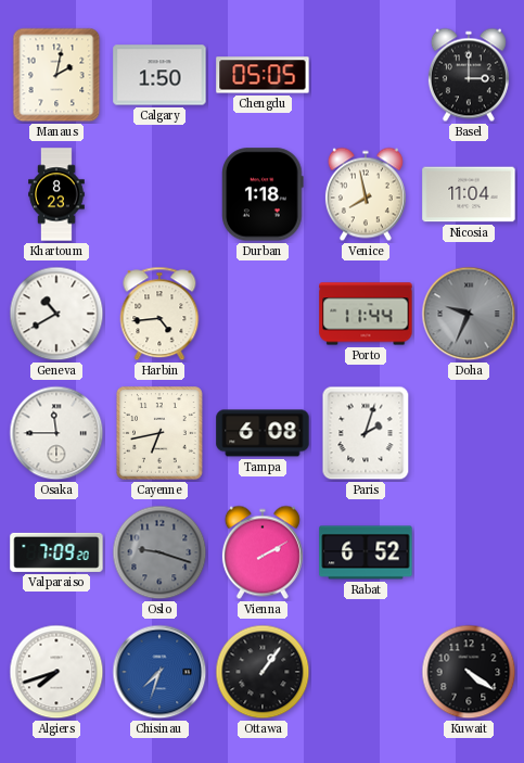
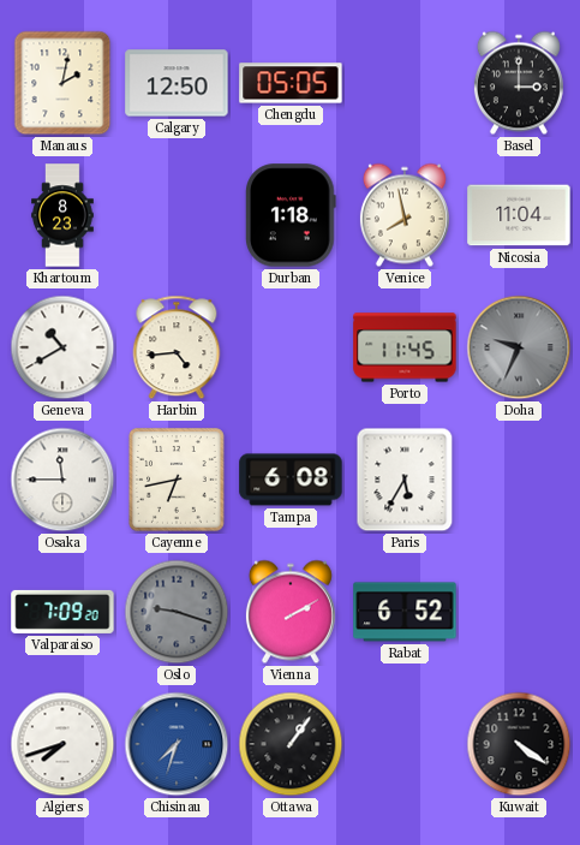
Calgary: 1:50 -> 12:50 (177, 83)
Porto: 11:44 -> 11:45 (405, 347)
Paris: 2:03 -> 5:35 (405, 480)
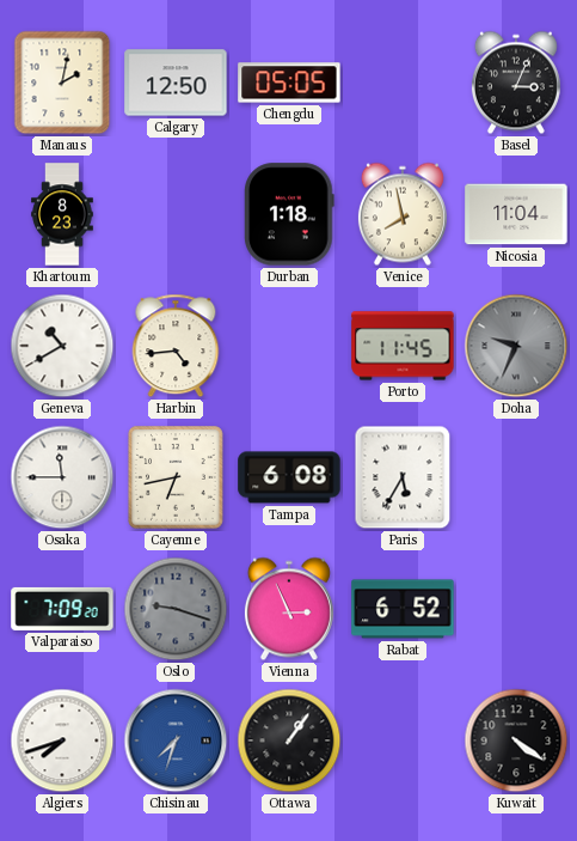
Basel: 3:00 -> 3:04 (516, 83)
Vienna: 2:10 -> 2:56 (289, 609)
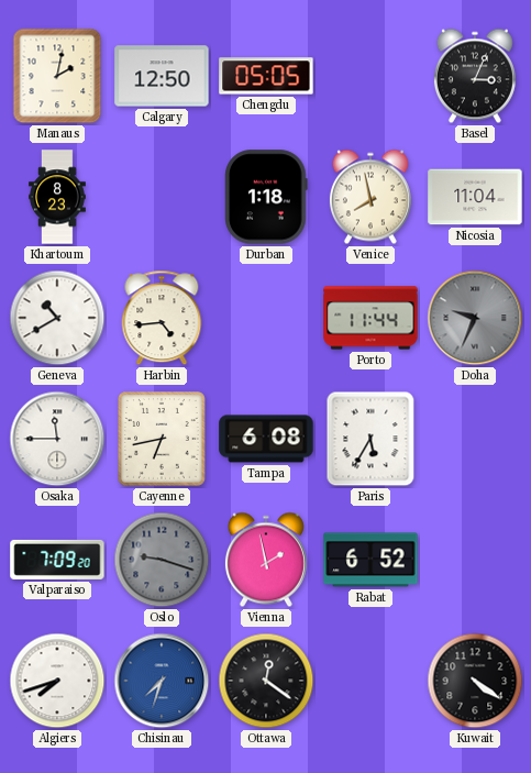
Porto: 11:45 -> 11:44 (370, 318)
Vienna: 2:56 -> 1:58 (266, 560)
Ottawa: 1:06 -> 12:21 (266, 681)
